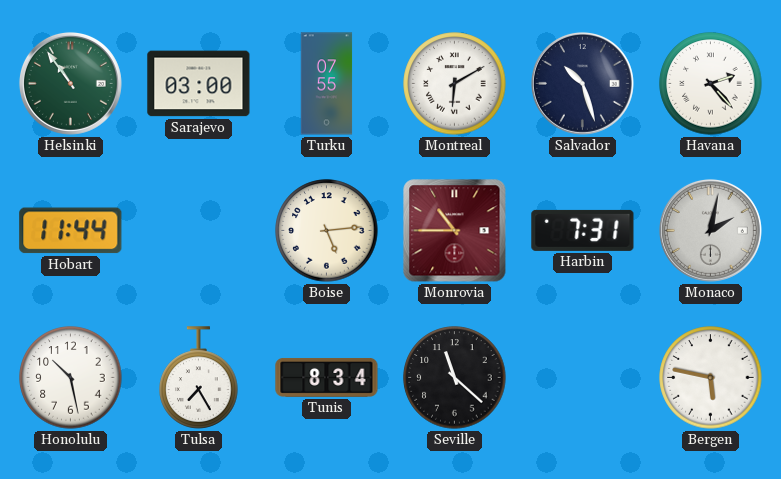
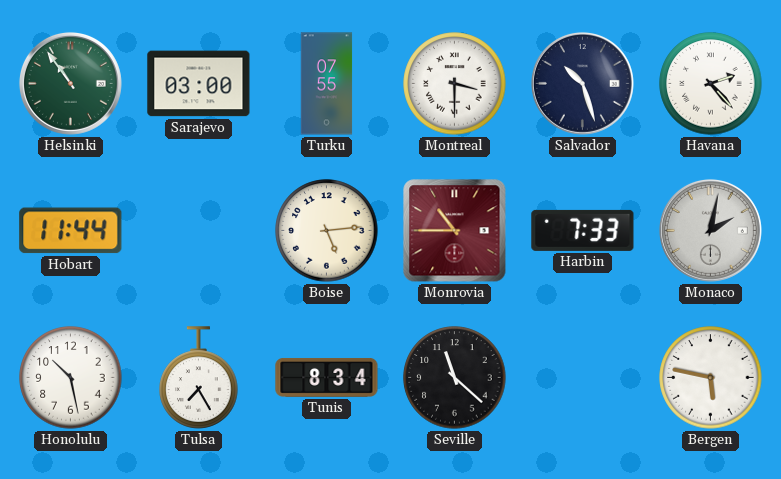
Montreal: 6:10 -> 3:30 (455, 84)
Harbin: 7:31 -> 7:33 (583, 230)
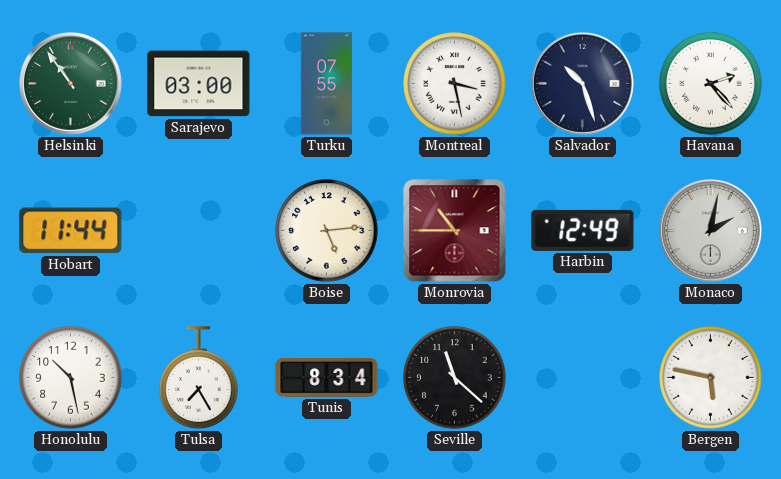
Montreal: 3:30 -> 3:28 (455, 84)
Harbin: 7:33 -> 12:49 (583, 230)
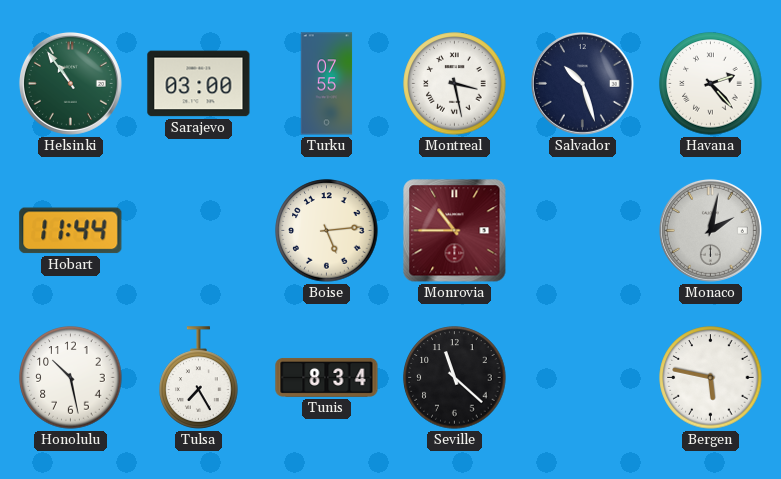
Harbin: 12:49 -> none (583, 230)
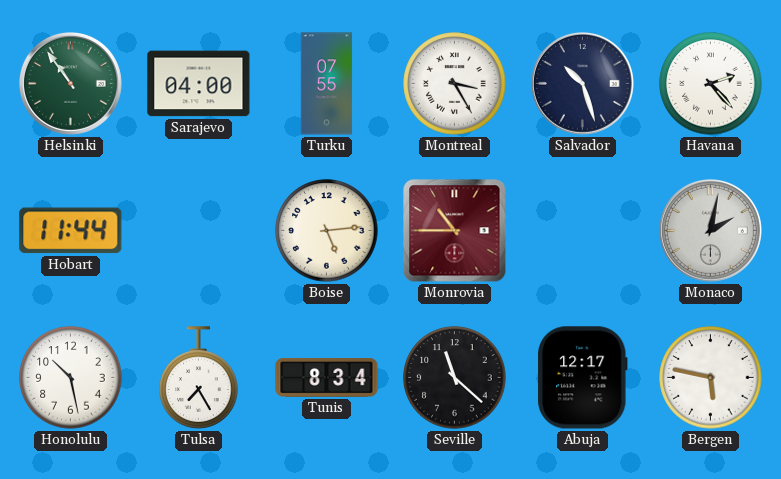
Sarajevo: 03:00 -> 04:00 (199, 84)
Montreal: 3:28 -> 3:25 (455, 84)
Abuja: none -> 12:17 (583, 378)
